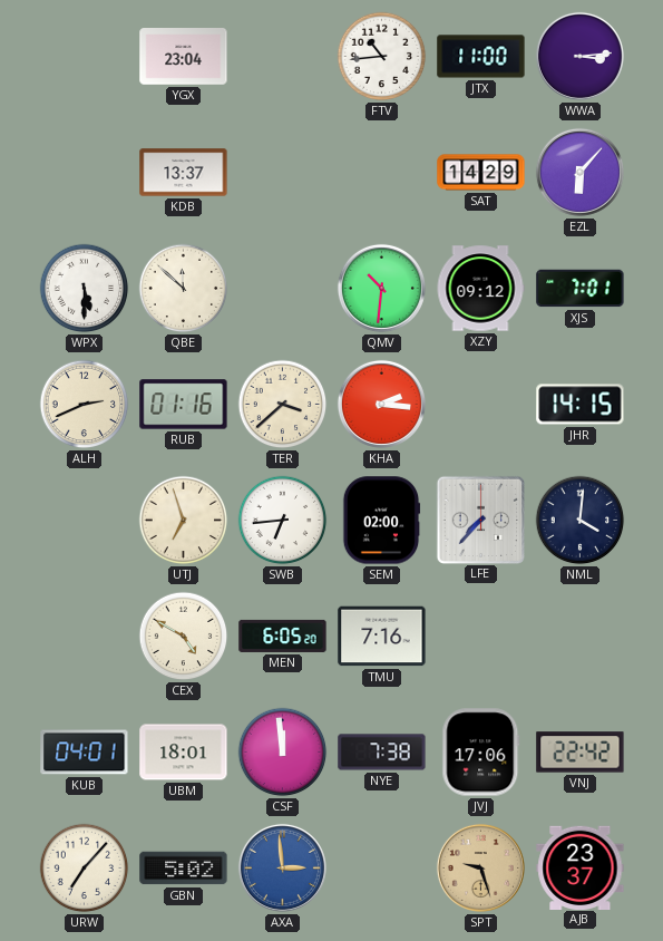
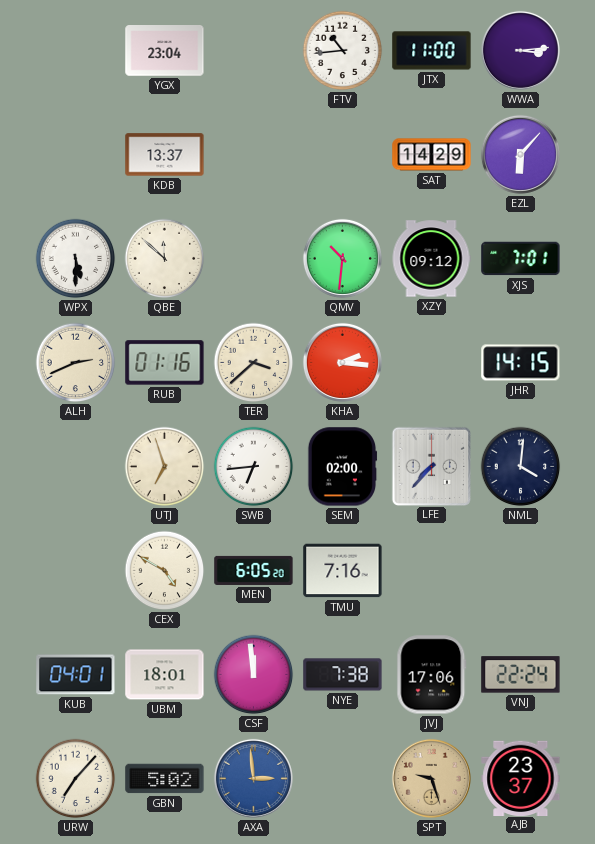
VNJ: 22:42 -> 22:24 (521, 675)
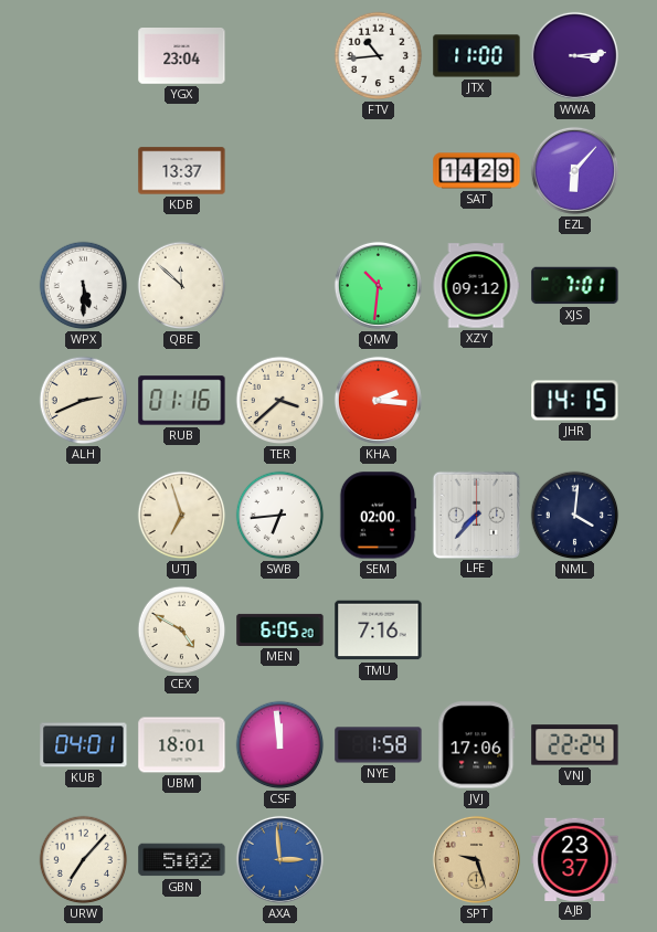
NYE: 7:38 -> 1:58 (379, 745)
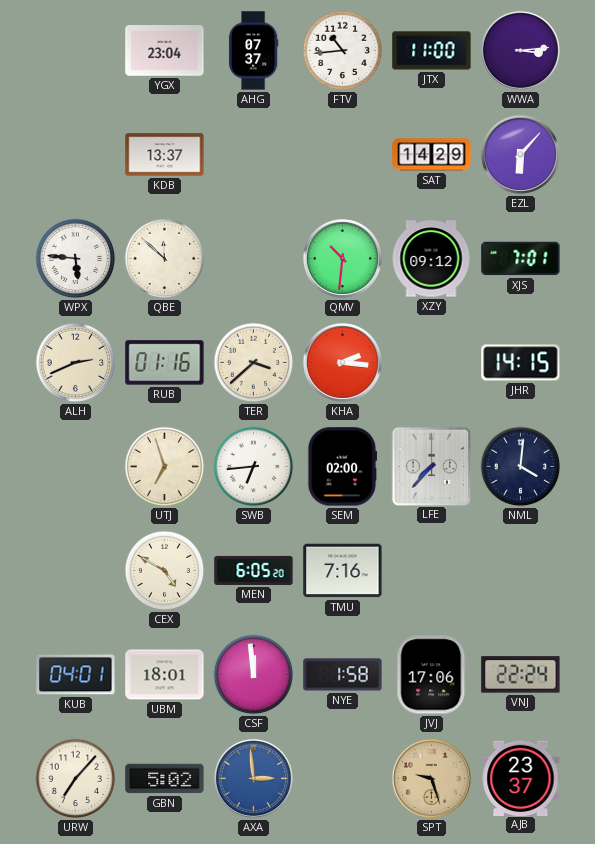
AHG: none -> 07:37 (253, 51)
WPX: 5:30 -> 5:46 (76, 259)
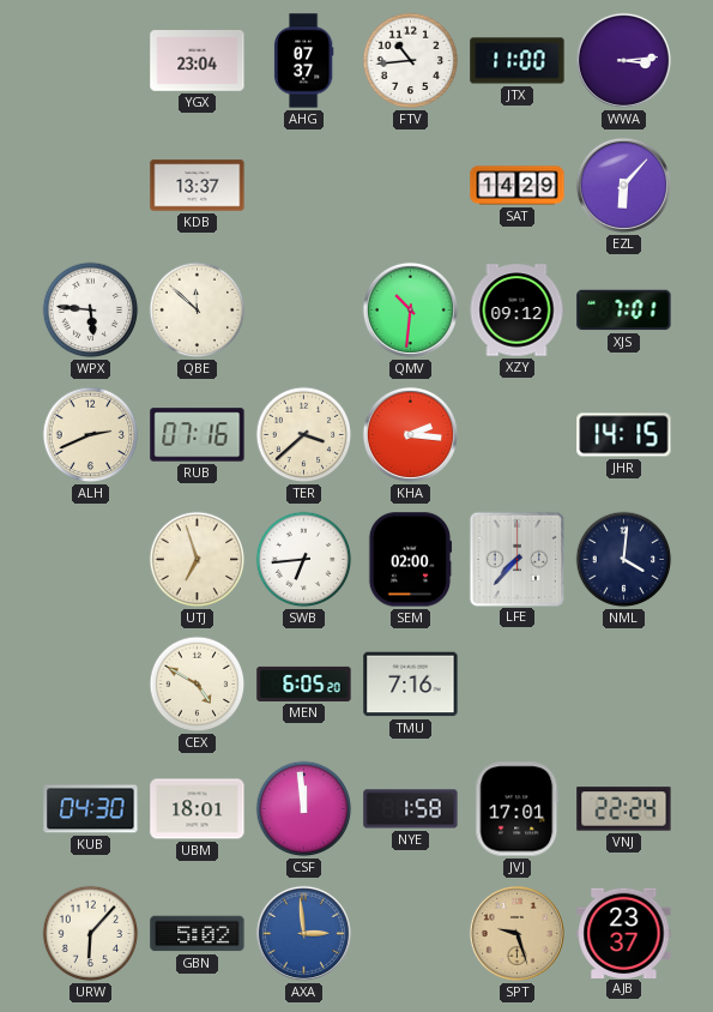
RUB: 01:16 -> 07:16 (198, 435)
KUB: 04:01 -> 04:30 (91, 809)
JVJ: 17:06 -> 17:01 (518, 809)
URW: 7:07 -> 6:07 (91, 934)
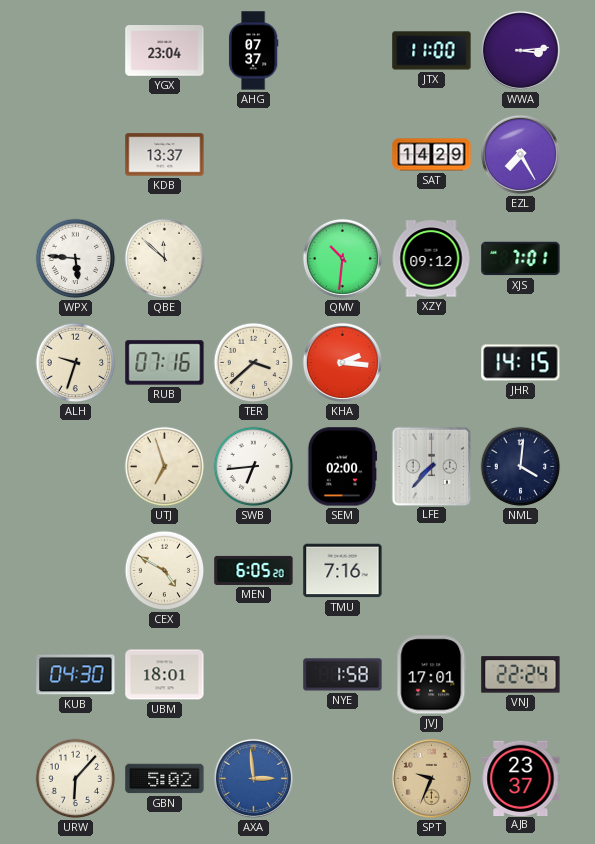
FTV: 10:44 -> none (411, 61)
EZL: 6:07 -> 7:25 (520, 154)
ALH: 2:41 -> 9:33 (76, 363)
CSF: 11:59 -> none (304, 809)
SPT: 9:27 -> 9:34 (431, 778)
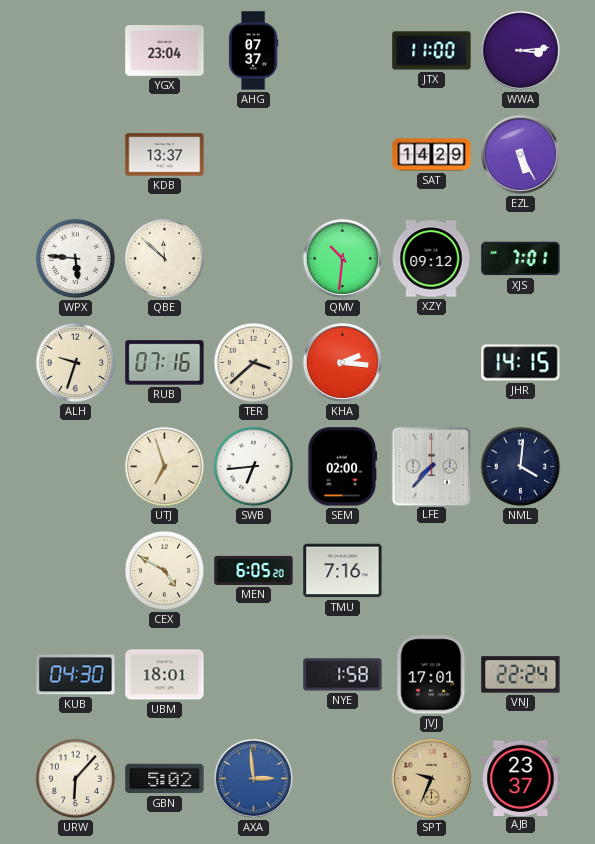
EZL: 7:25 -> 5:25 (520, 154)
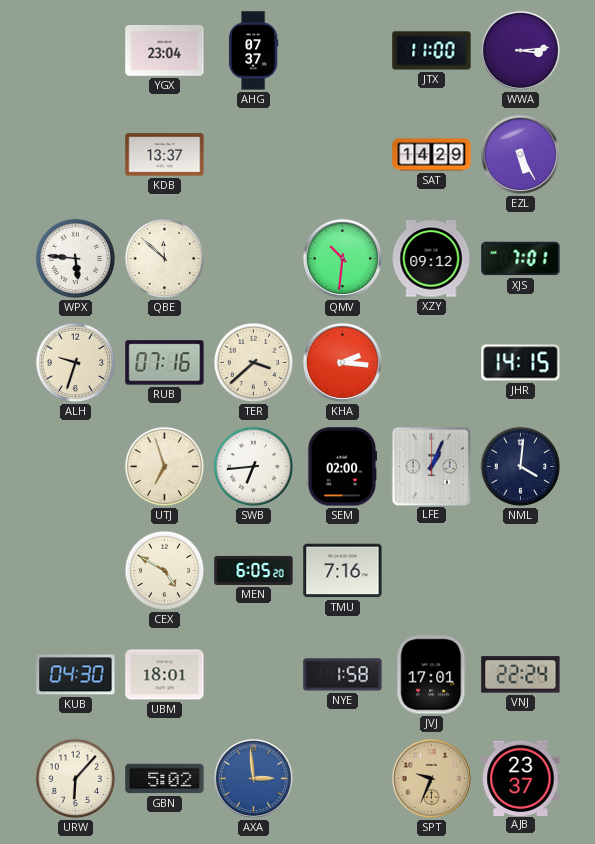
LFE: 7:37 -> 1:04 (432, 466)
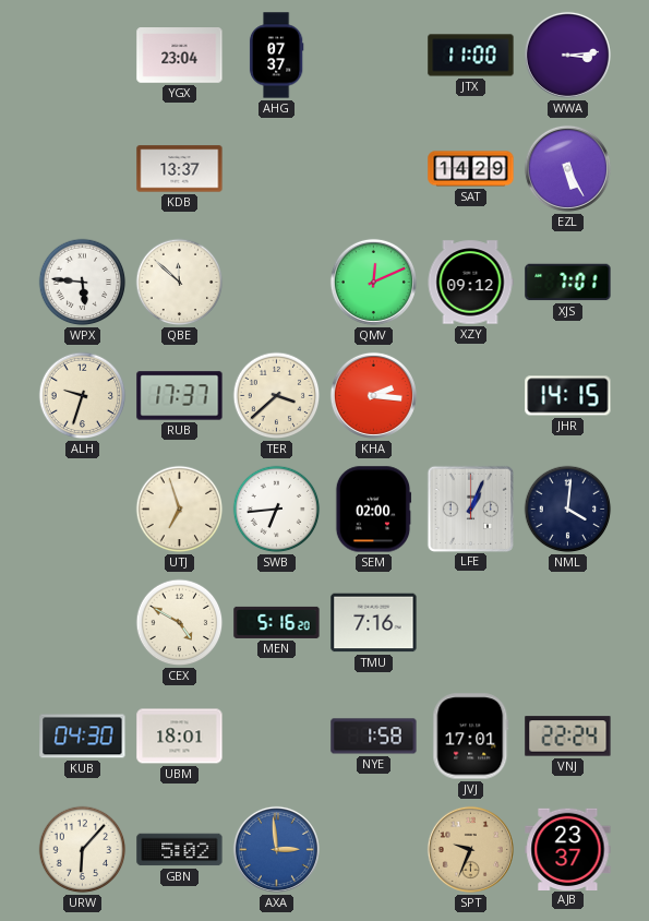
QMV: 10:31 -> 12:11 (373, 282)
RUB: 07:16 -> 17:37 (180, 396)
MEN: 6:05 -> 5:16 (277, 622)
